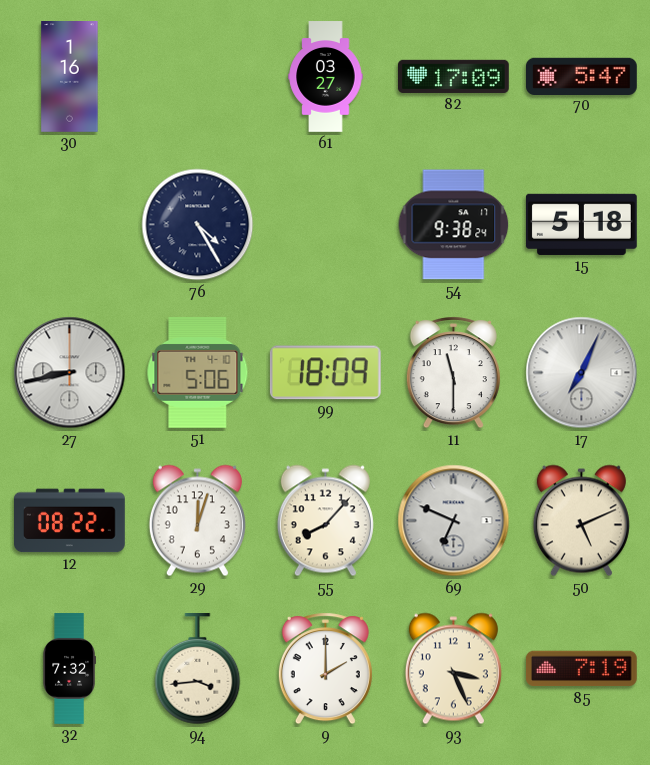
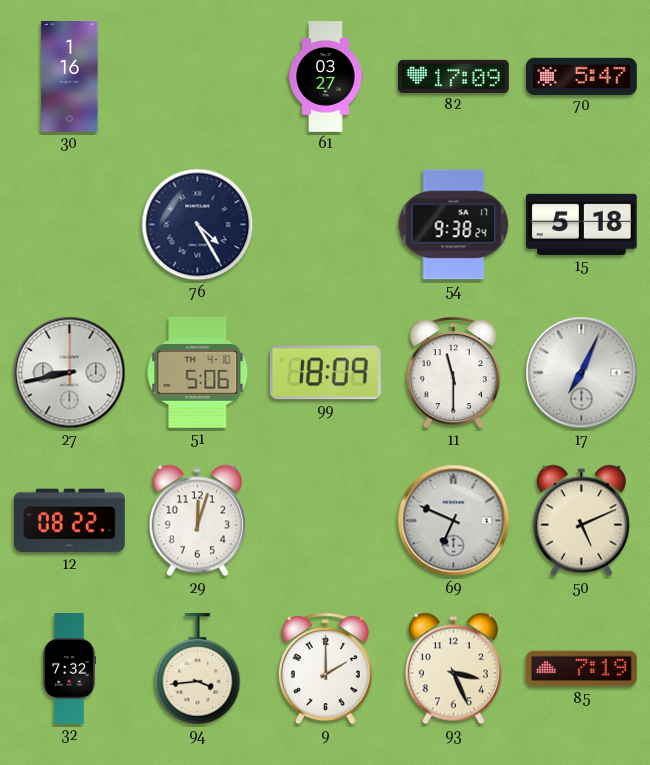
55: 8:07 -> none (325, 521)
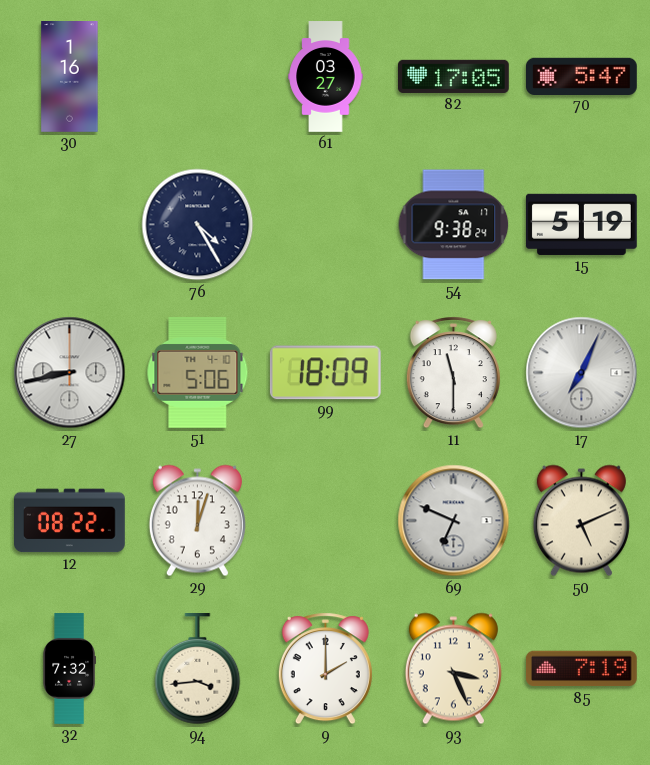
82: 17:09 -> 17:05 (454, 76)
15: 5:18 -> 5:19 (581, 224)
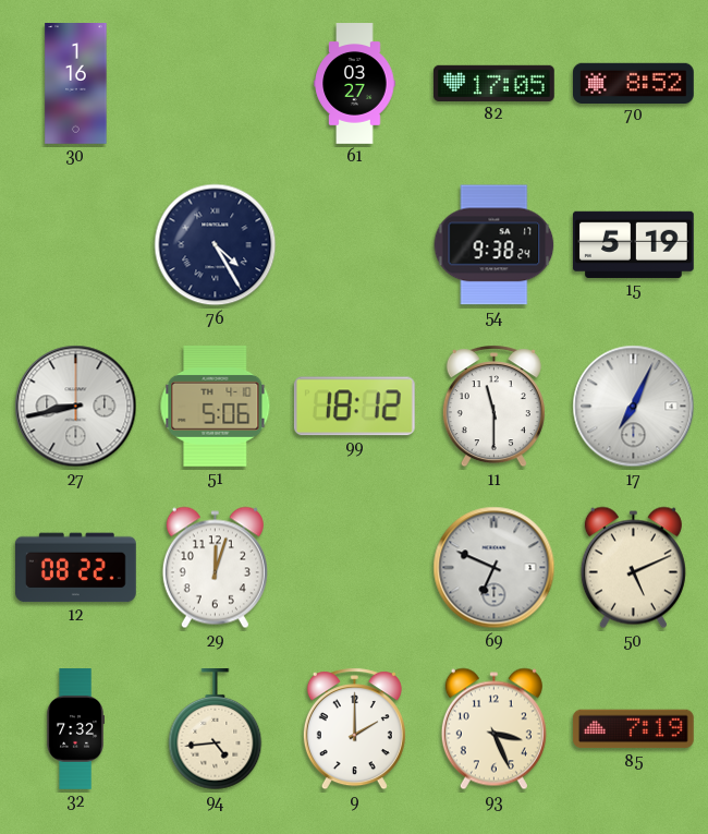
70: 5:47 -> 8:52 (634, 83)
99: 18:09 -> 18:12 (354, 407)
94: 3:44 -> 4:44 (216, 730)
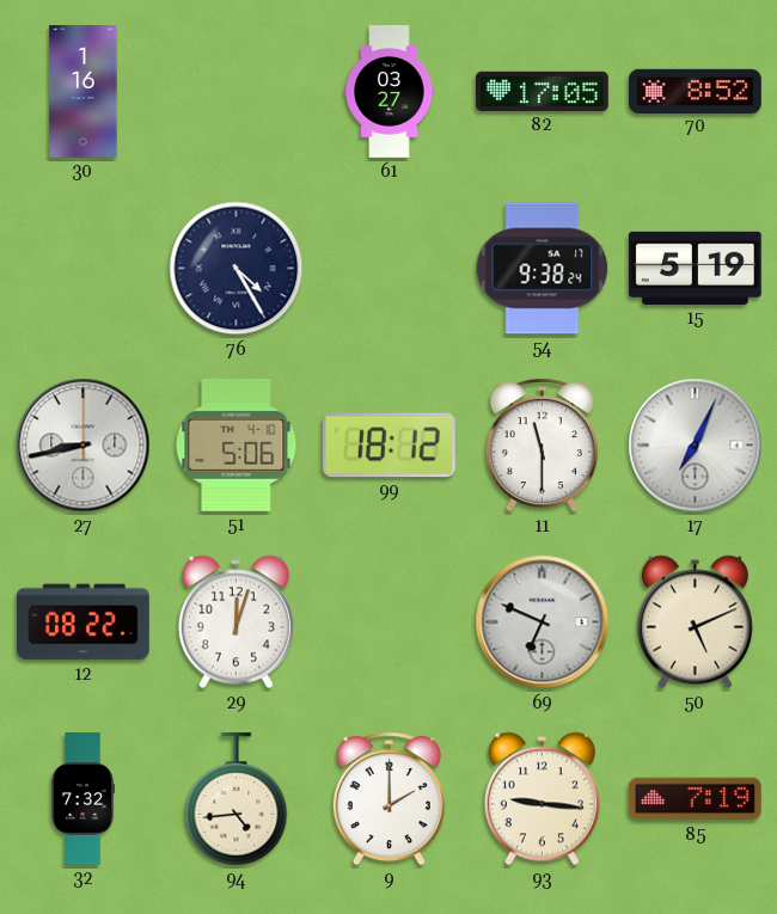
93: 3:26 -> 9:16 (542, 799)
